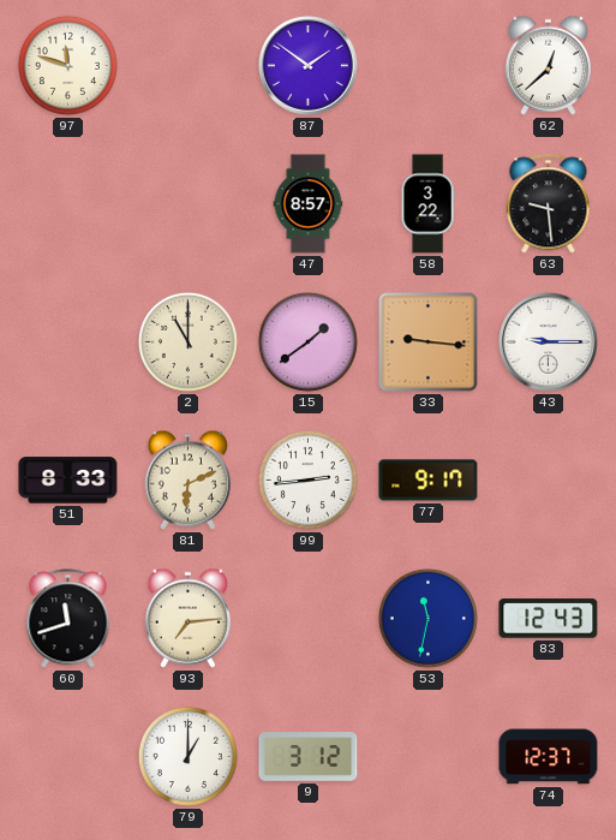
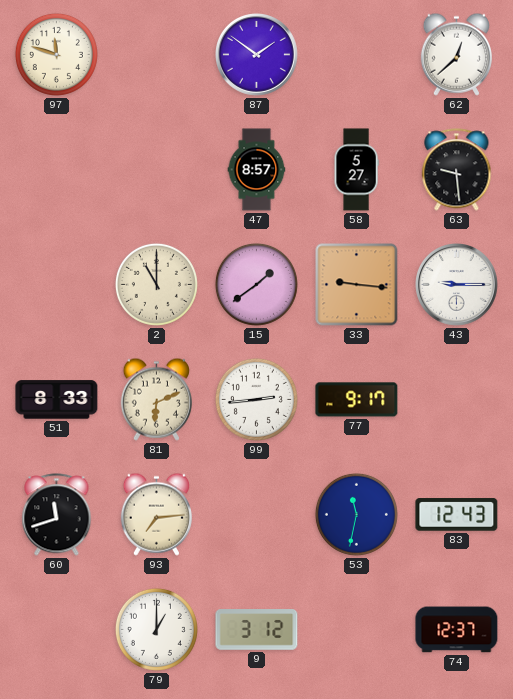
58: 3:22 -> 5:27 (356, 170)
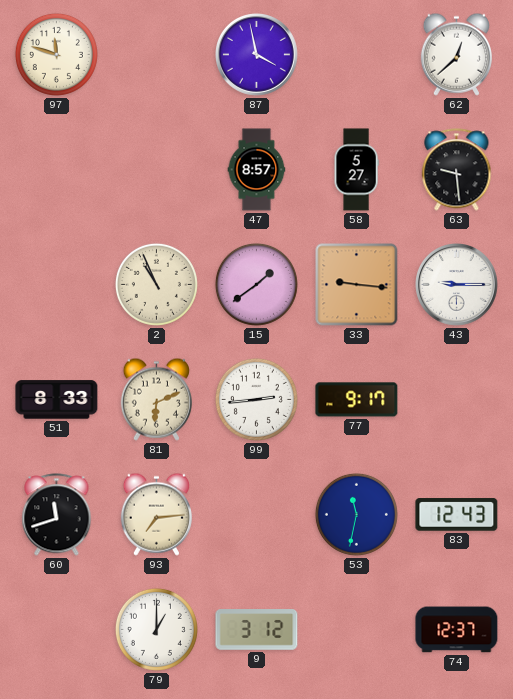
87: 1:51 -> 3:58 (257, 55)
2: 11:00 -> 10:56 (156, 284)
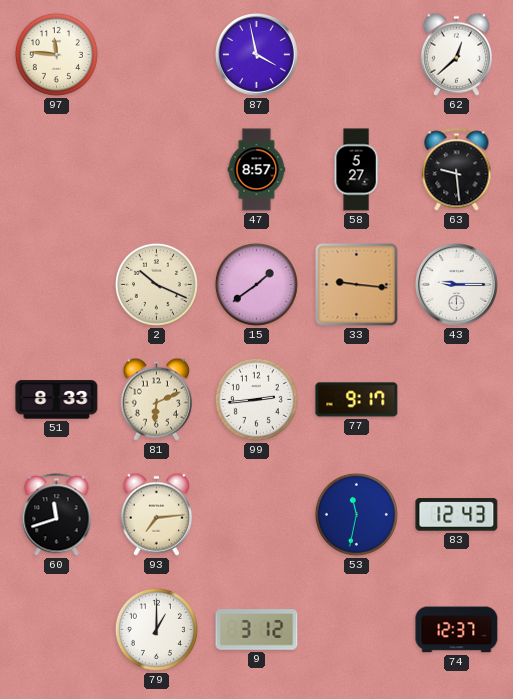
97: 11:48 -> 11:46 (56, 54)
2: 10:56 -> 10:19 (156, 284)
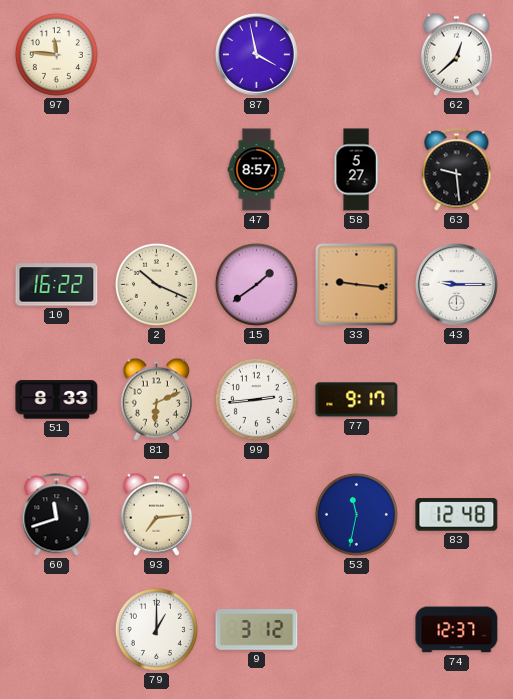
10: none -> 16:22 (57, 285)
83: 12:43 -> 12:48 (457, 515)
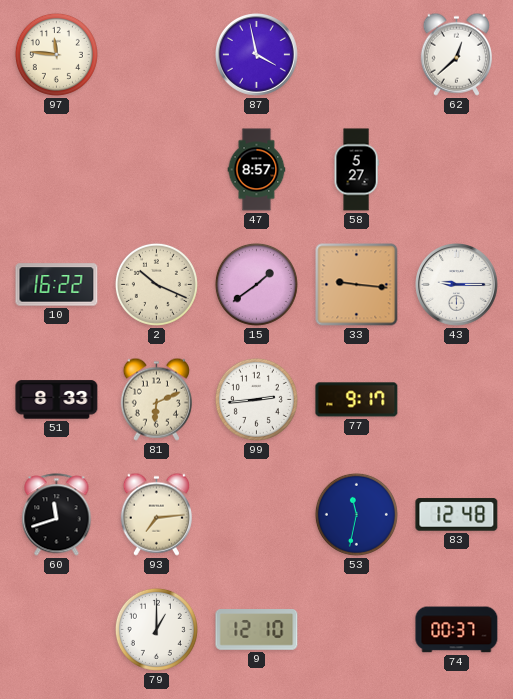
63: 9:29 -> none (457, 170)
9: 3:12 -> 12:10 (257, 630)
74: 12:37 -> 00:37 (457, 630)
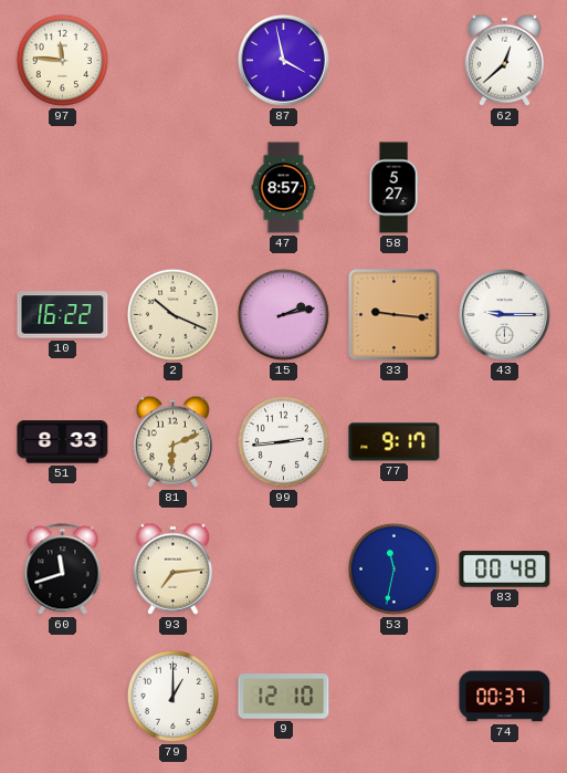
15: 1:39 -> 2:13 (283, 314)
83: 12:48 -> 00:48 (505, 570)
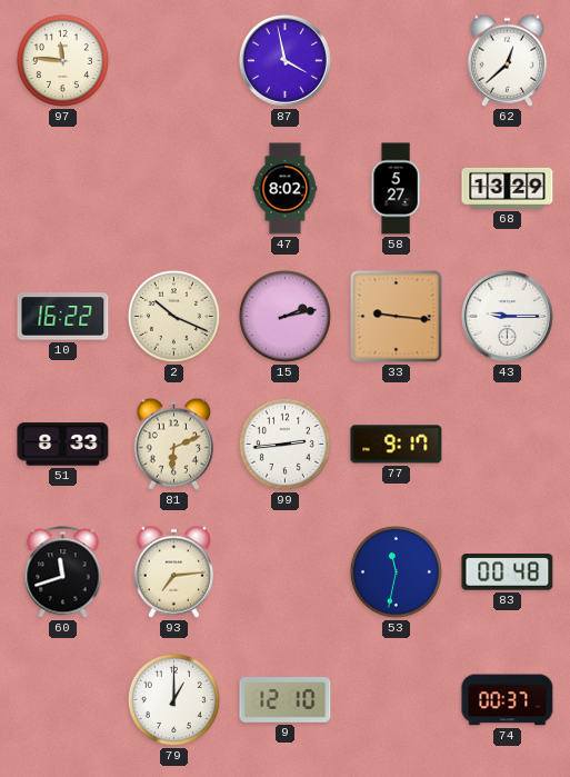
47: 8:57 -> 8:02 (286, 189)
68: none -> 13:29 (508, 188)
